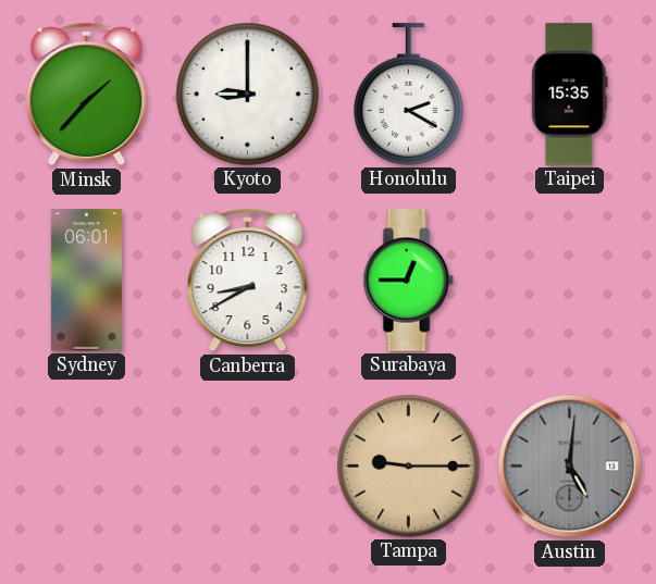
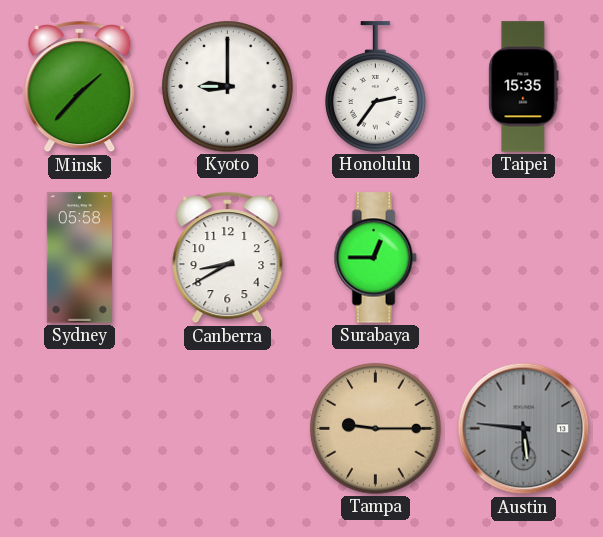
Honolulu: 2:20 -> 2:36 (376, 87)
Sydney: 06:01 -> 05:58 (79, 258)
Austin: 5:01 -> 5:46 (524, 429)
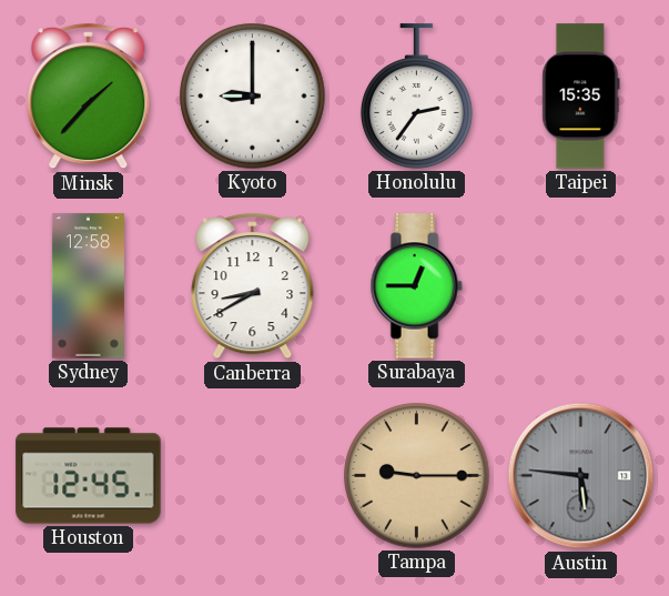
Sydney: 05:58 -> 12:58 (88, 286)
Houston: none -> 12:45 (89, 476)
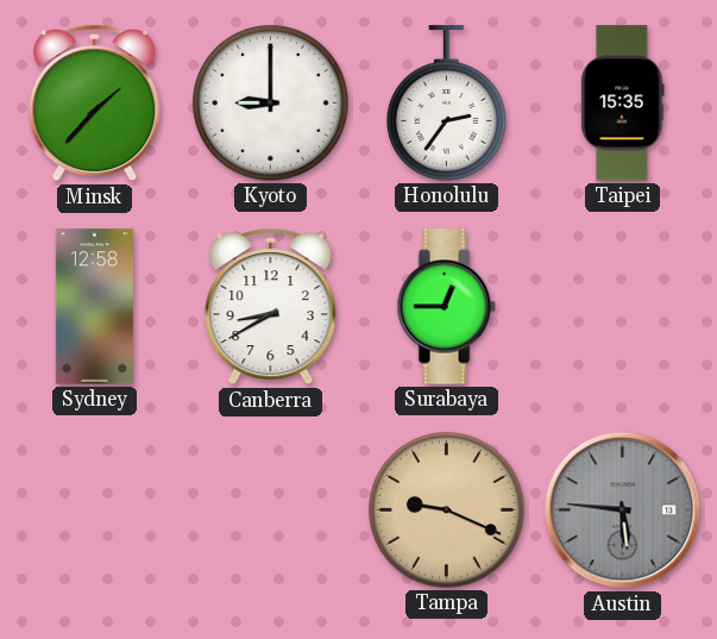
Houston: 12:45 -> none (89, 476)
Tampa: 9:15 -> 9:19 (447, 510)
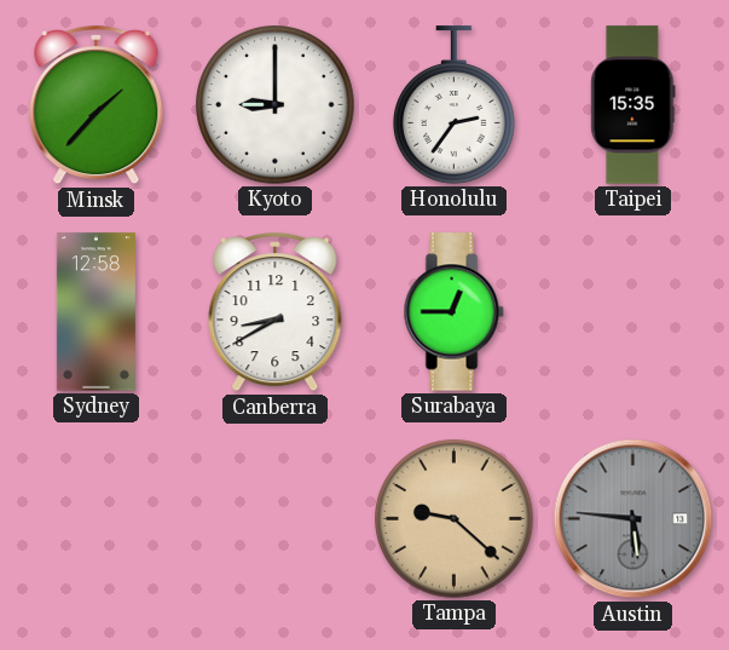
Tampa: 9:19 -> 9:22 (455, 519)
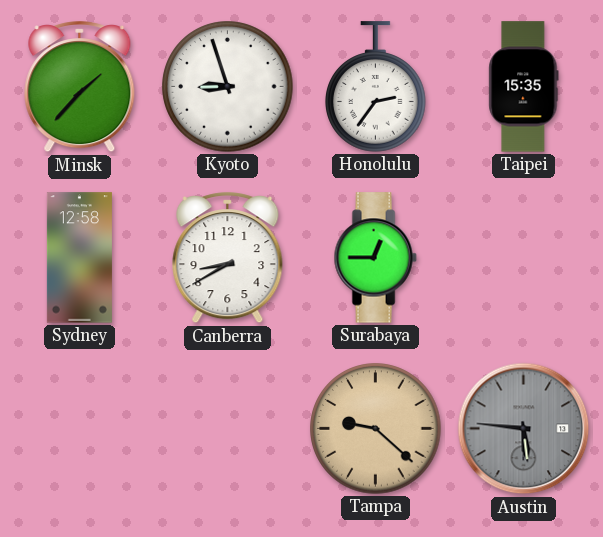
Kyoto: 9:00 -> 8:57 (228, 87)
